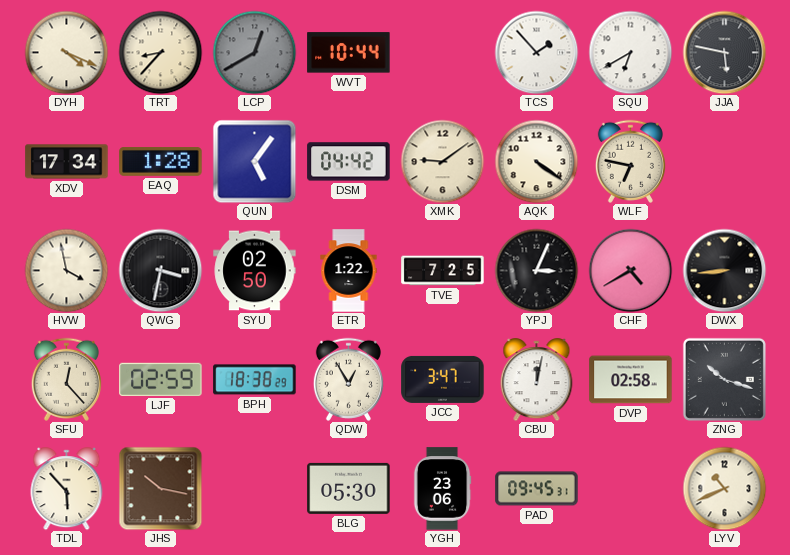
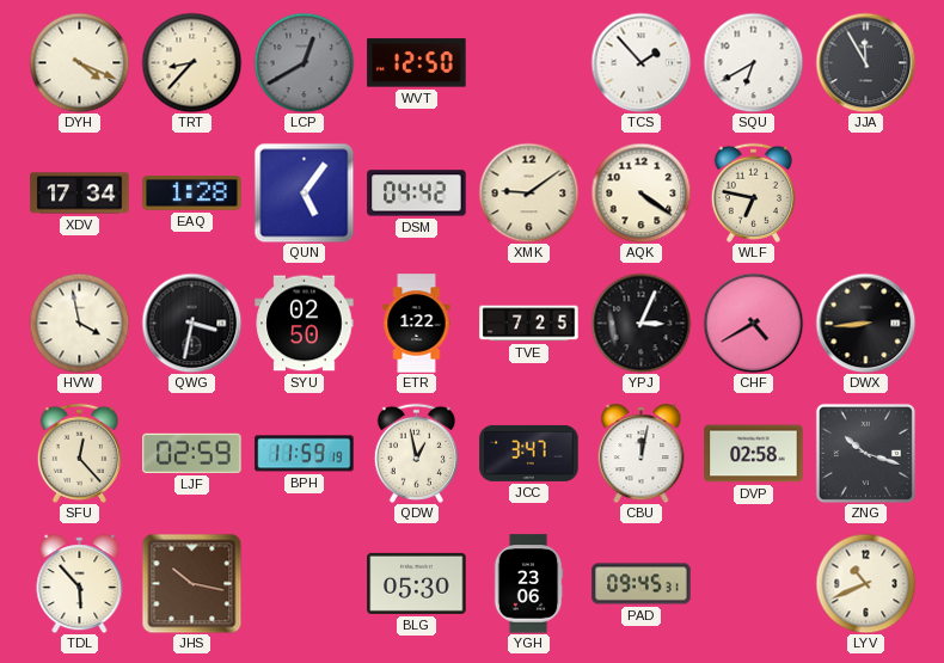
WVT: 10:44 -> 12:50 (417, 63)
JJA: 5:47 -> 11:55 (865, 62)
BPH: 18:38 -> 11:59 (305, 454)
QDW: 12:55 -> 12:58 (416, 453)
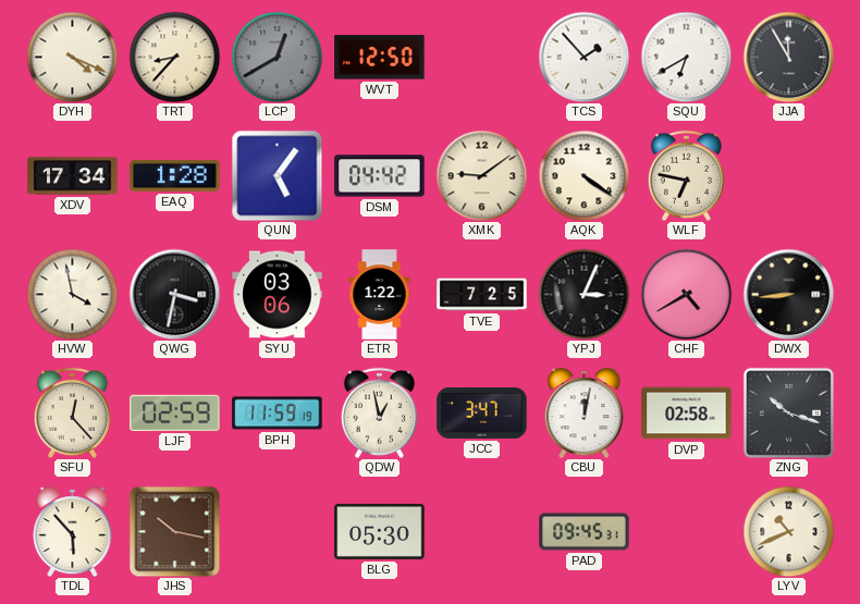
SYU: 02:50 -> 03:06 (278, 295)
YGH: 23:06 -> none (528, 584)
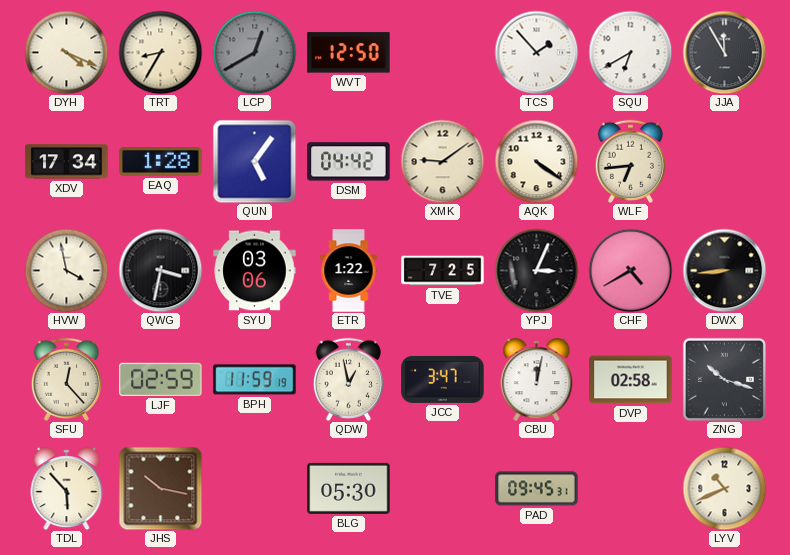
TRT: 8:37 -> 8:35 (160, 52)
WLF: 6:47 -> 6:44 (630, 161)
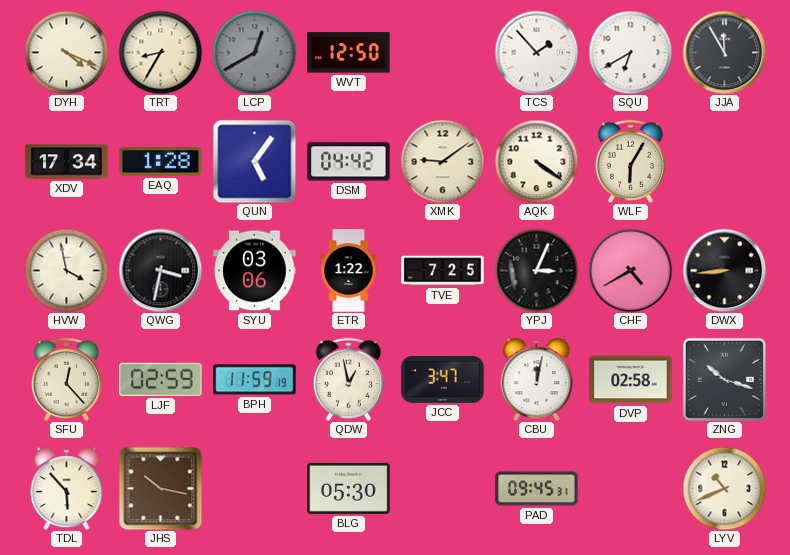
WLF: 6:44 -> 6:05 (630, 161)
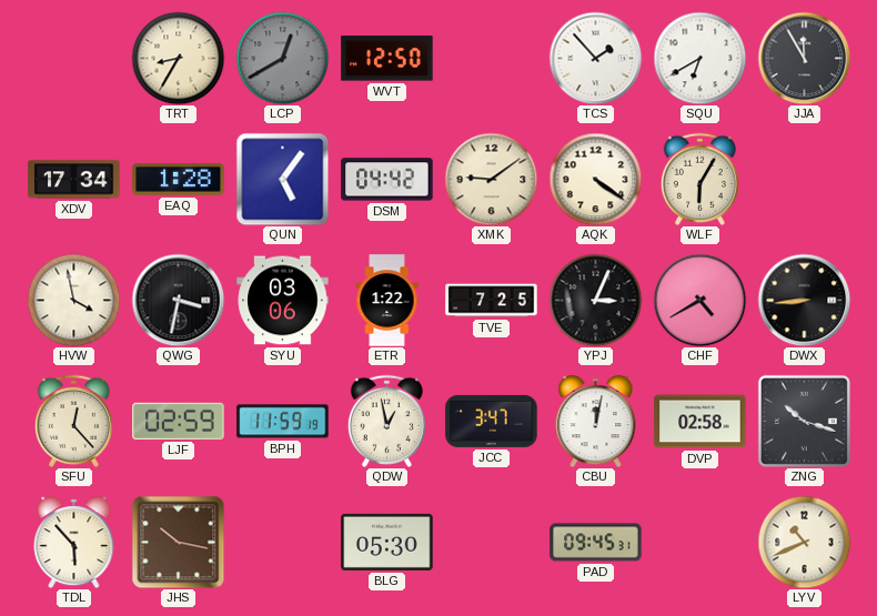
DYH: 4:19 -> none (66, 52)
